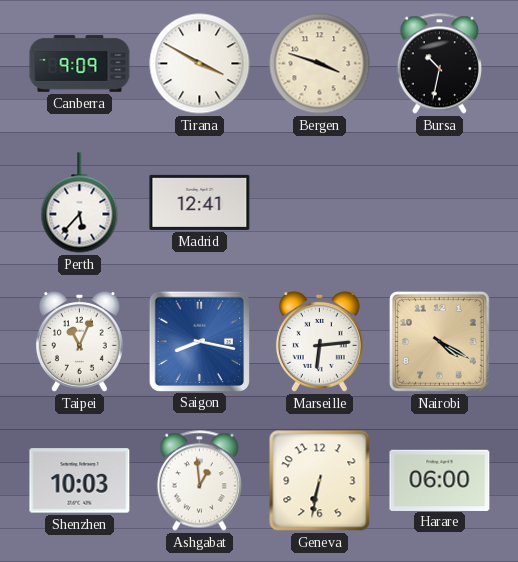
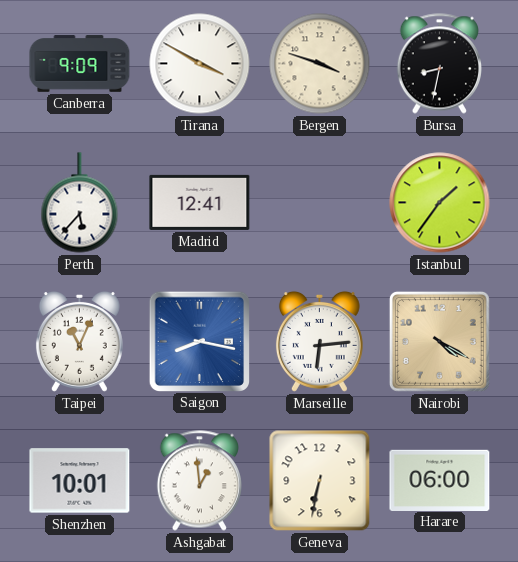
Bursa: 10:32 -> 8:32 (439, 64)
Istanbul: none -> 1:36 (440, 203)
Shenzhen: 10:03 -> 10:01 (80, 481)
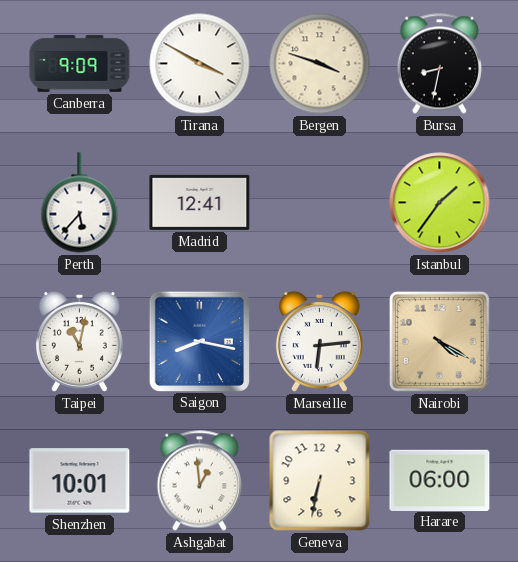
Taipei: 11:04 -> 11:02 (79, 341)
